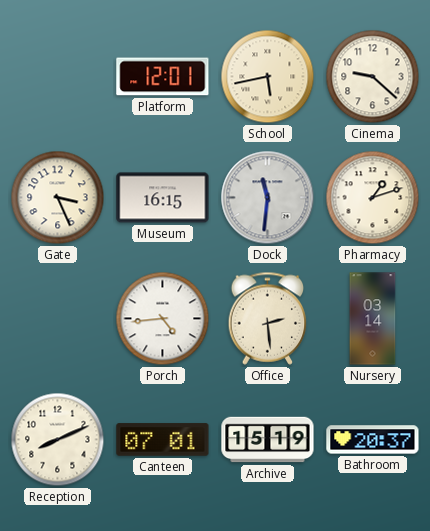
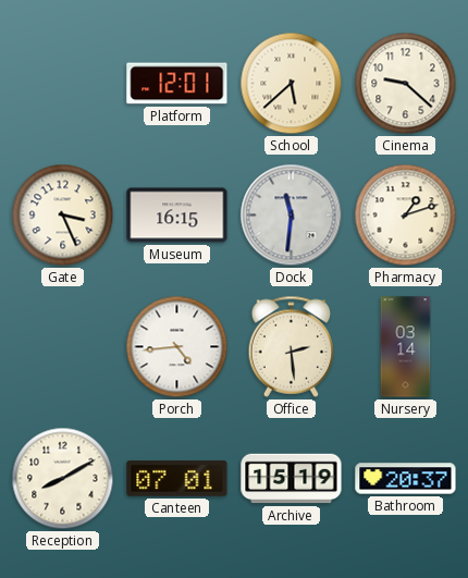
School: 5:43 -> 5:38 (292, 84)
Reception: 8:11 -> 8:10 (63, 479)
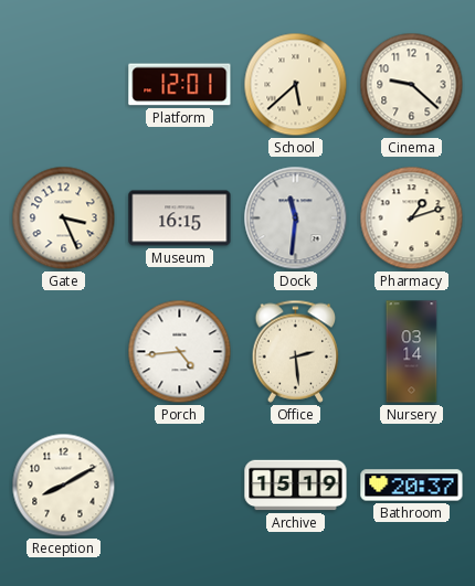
Canteen: 07:01 -> none (177, 479)
